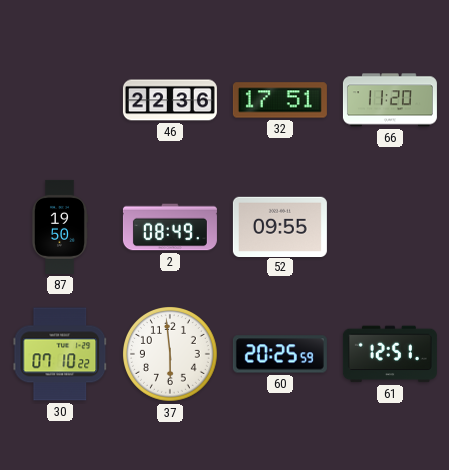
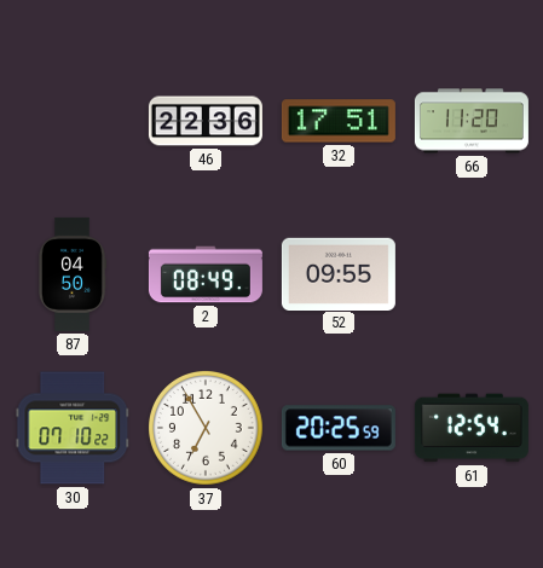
87: 19:50 -> 04:50 (71, 274)
37: 5:59 -> 6:55 (207, 429)
61: 12:51 -> 12:54 (472, 428)
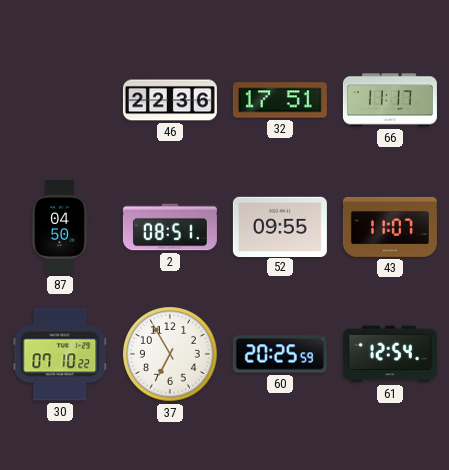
66: 11:20 -> 11:17 (390, 100)
2: 08:49 -> 08:51 (170, 227)
43: none -> 11:07 (390, 227)
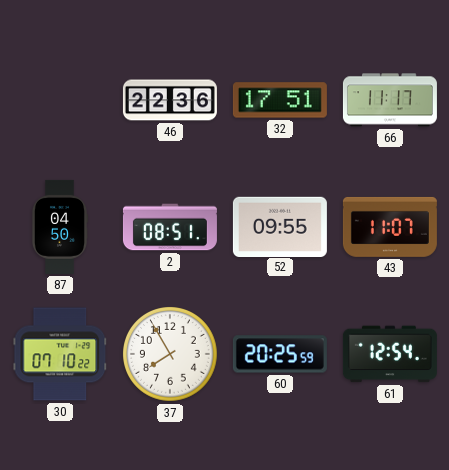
37: 6:55 -> 7:55 (171, 355)
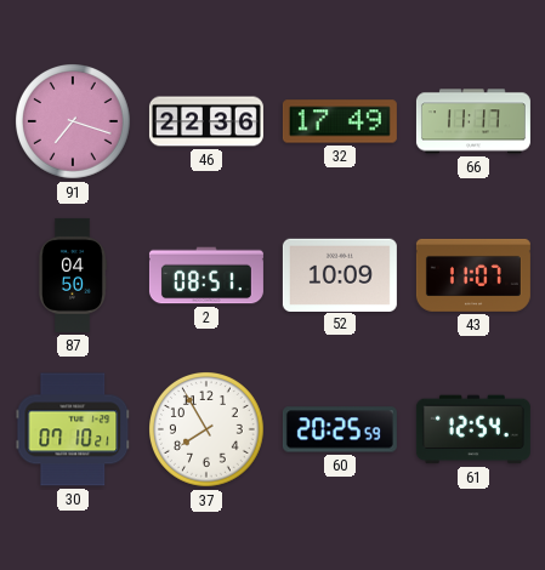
91: none -> 7:18 (74, 122)
32: 17:51 -> 17:49 (340, 121)
52: 09:55 -> 10:09 (340, 274)
30: 07:10:22 -> 07:10:21 (73, 429)
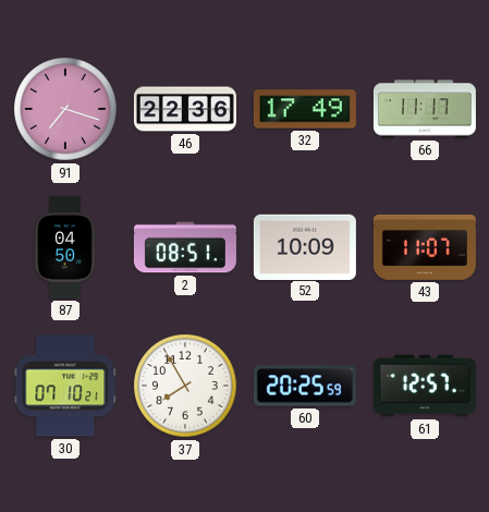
61: 12:54 -> 12:57 (425, 386)
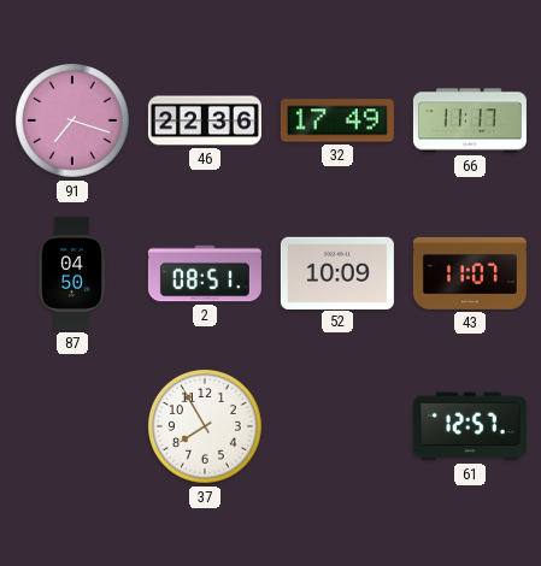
30: 07:10 -> none (65, 386)
60: 20:25 -> none (305, 386)
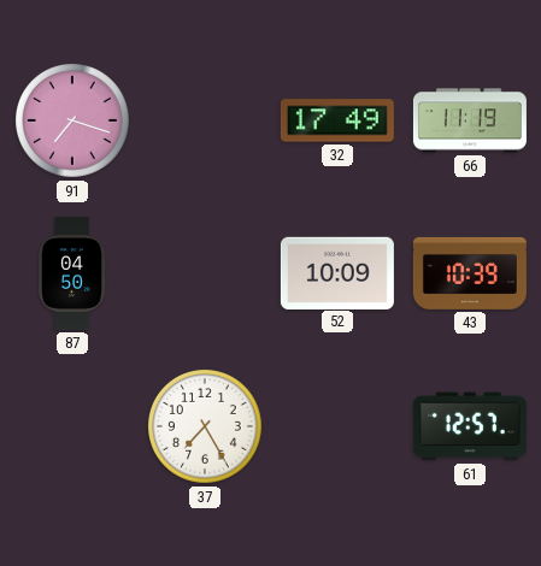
46: 22:36 -> none (205, 120)
66: 11:17 -> 11:19 (470, 120)
2: 08:51 -> none (205, 273)
43: 11:07 -> 10:39 (470, 273)
37: 7:55 -> 7:25 (206, 428)
